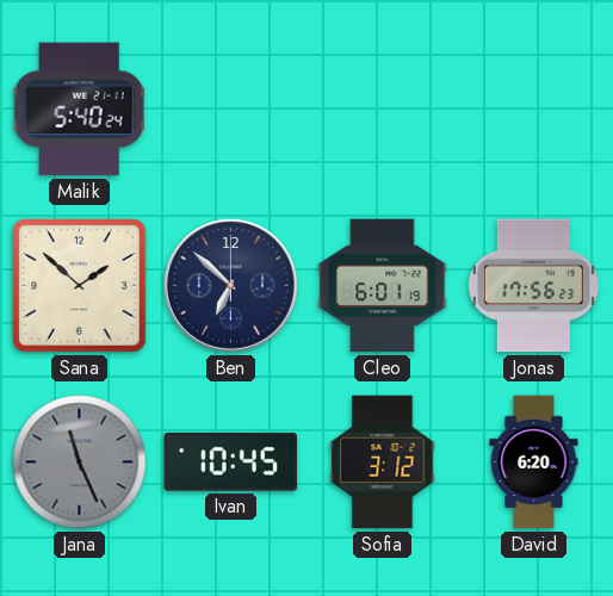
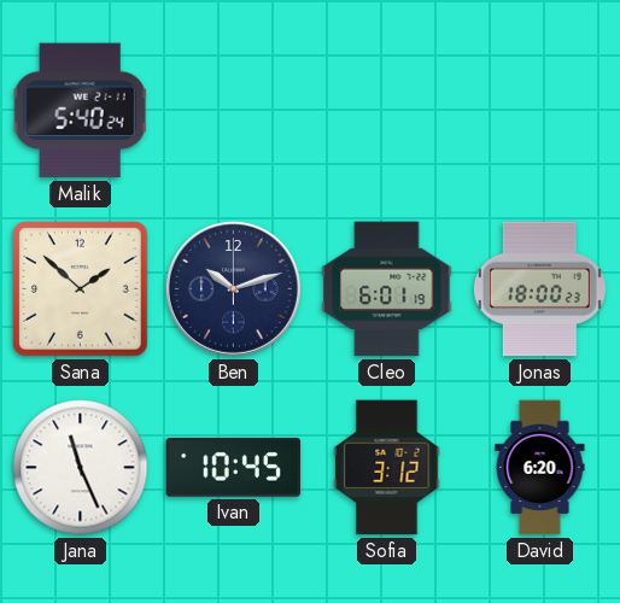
Ben: 6:52 -> 10:12 (233, 288)
Jonas: 17:56 -> 18:00 (539, 289)
Jana dial: grey -> white (81, 468)
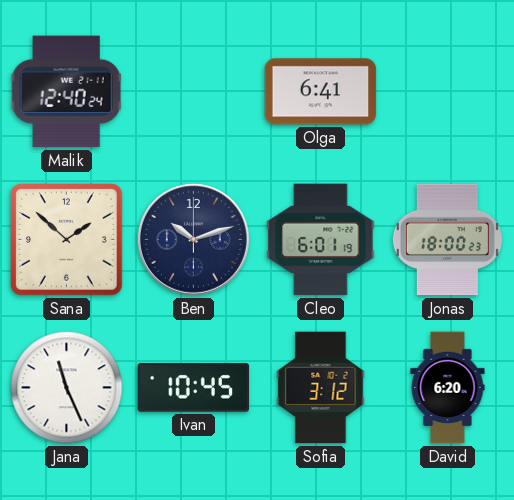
Malik: 5:40 -> 12:40 (67, 92)
Olga: none -> 6:41 (321, 92)
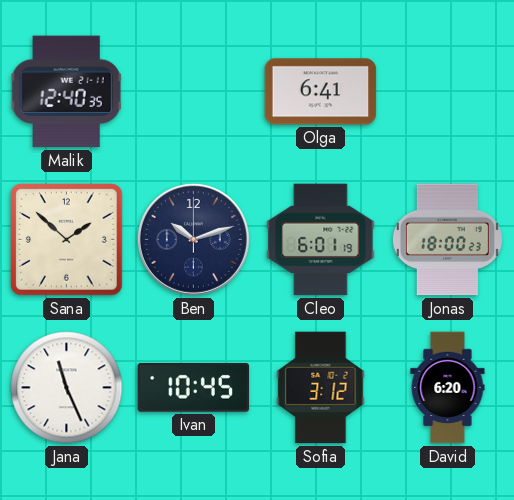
Malik: 12:40:24 -> 12:40:35 (67, 92)
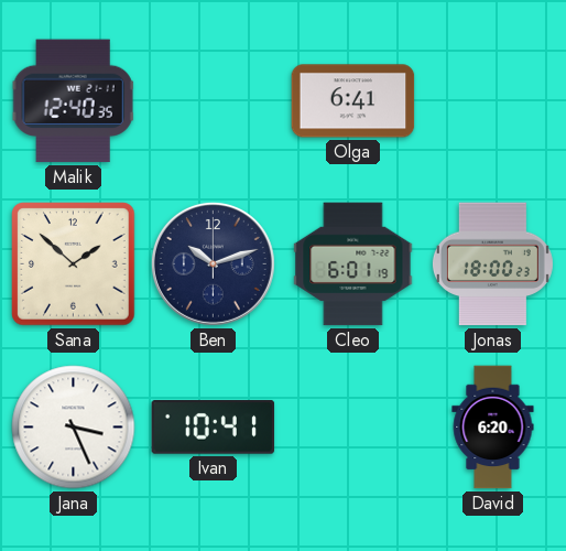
Jana: 11:26 -> 3:26 (74, 428)
Ivan: 10:45 -> 10:41 (214, 428)
Sofia: 3:12 -> none (321, 388)
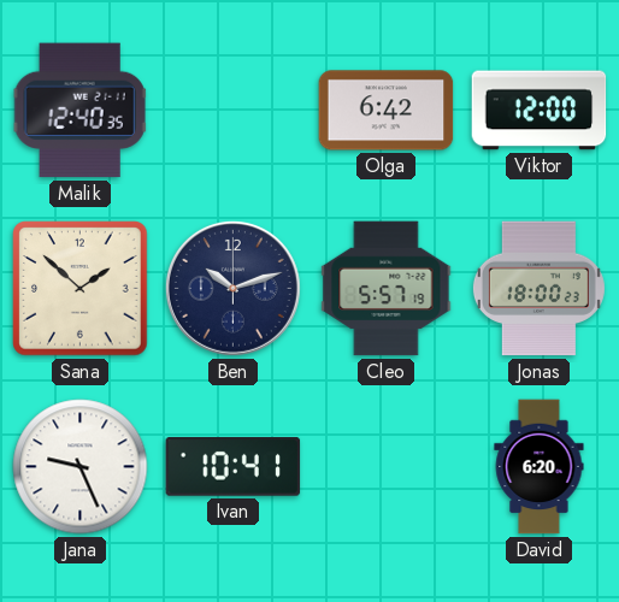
Olga: 6:41 -> 6:42 (387, 111)
Viktor: none -> 12:00 (540, 111)
Cleo: 6:01 -> 5:57 (387, 289)
Jana: 3:26 -> 9:26 (81, 467)
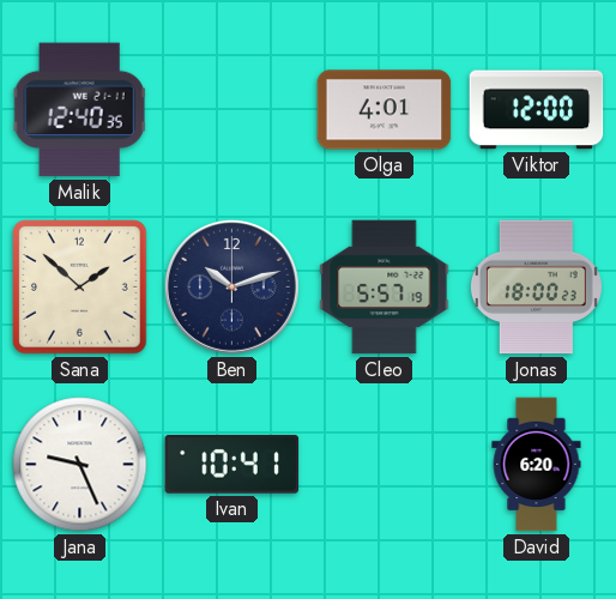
Olga: 6:42 -> 4:01 (385, 110)
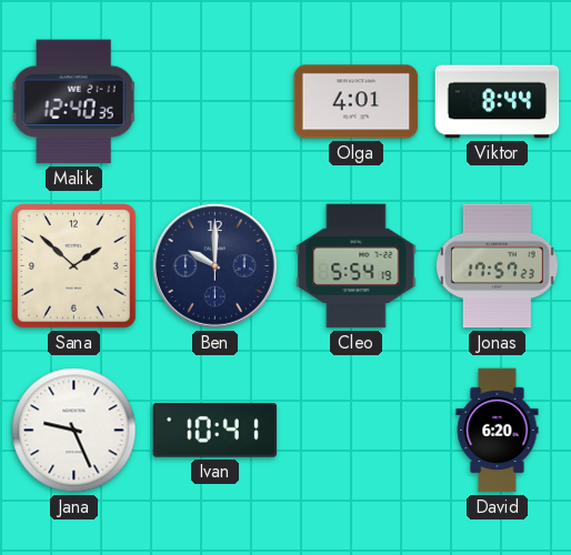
Viktor: 12:00 -> 8:44 (498, 102)
Ben: 10:12 -> 10:00 (214, 265)
Cleo: 5:57 -> 5:54 (357, 266)
Jonas: 18:00 -> 17:57 (497, 266)
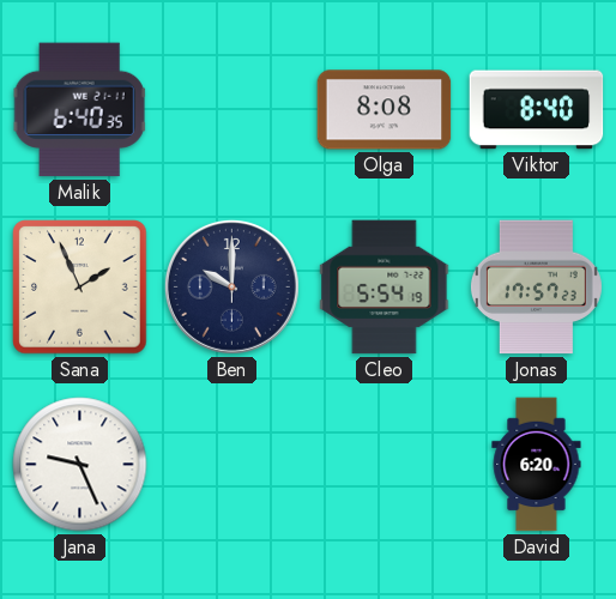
Malik: 12:40 -> 6:40 (80, 110)
Olga: 4:01 -> 8:08 (385, 110)
Viktor: 8:44 -> 8:40 (537, 110)
Sana: 1:52 -> 1:56 (80, 288)
Ivan: 10:41 -> none (216, 431)
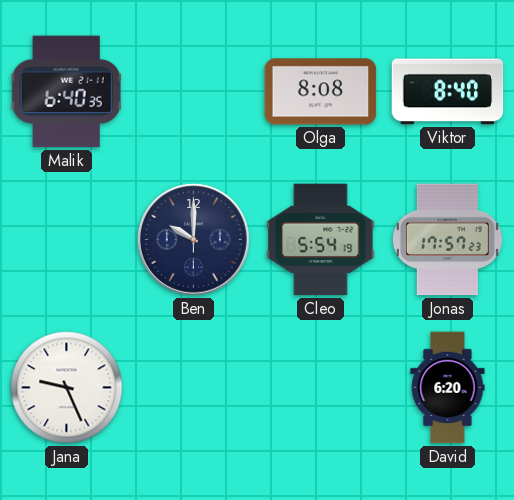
Sana: 1:56 -> none (80, 288)
